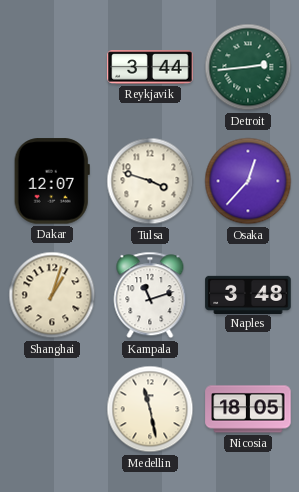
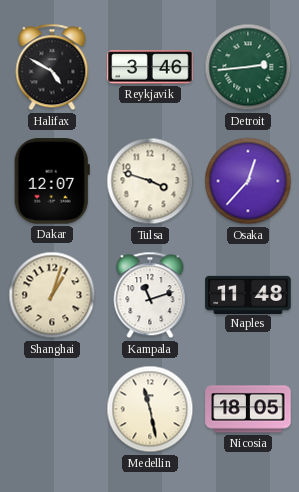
Halifax: none -> 4:50 (52, 67)
Reykjavik: 3:44 -> 3:46 (150, 67)
Naples: 3:48 -> 11:48 (248, 294)
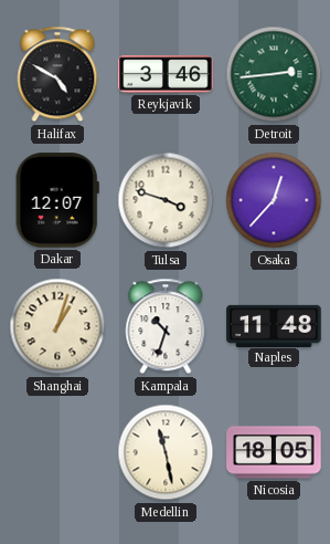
Kampala: 11:12 -> 10:33 (166, 326)
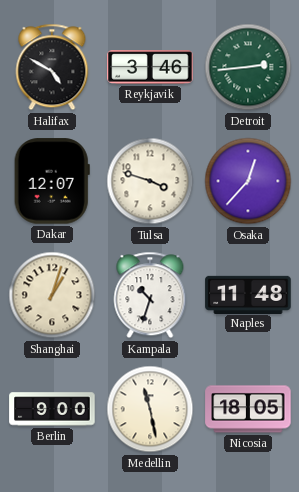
Berlin: none -> 9:00 (52, 409)
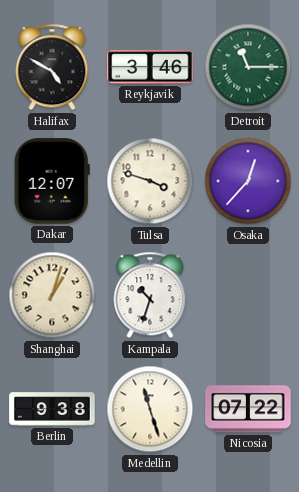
Detroit: 2:44 -> 11:15 (248, 67)
Naples: 11:48 -> none (248, 294)
Berlin: 9:00 -> 9:38 (52, 409)
Medellin: 11:28 -> 11:27 (150, 409)
Nicosia: 18:05 -> 07:22 (248, 409)
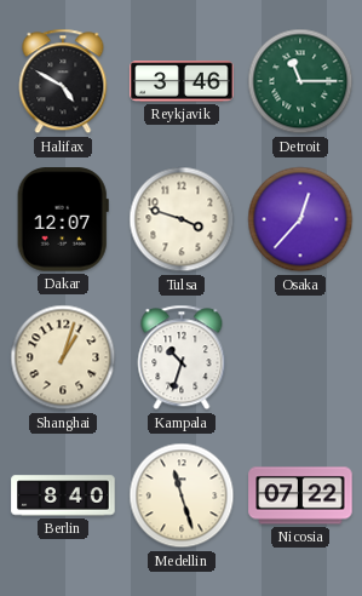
Berlin: 9:38 -> 8:40 (63, 495)
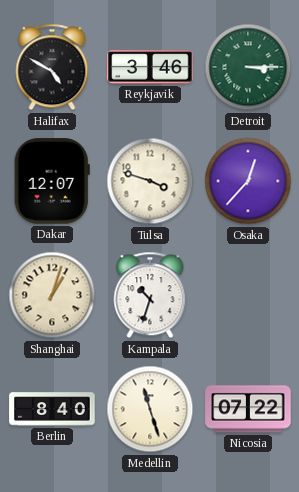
Detroit: 11:15 -> 3:15 (248, 67)
